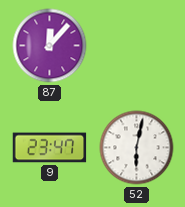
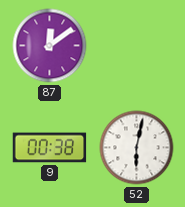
87: 12:07 -> 12:09 (50, 46)
9: 23:47 -> 00:38 (50, 148)
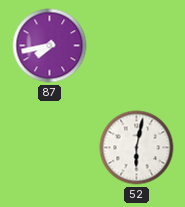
87: 12:09 -> 7:43 (50, 46)
9: 00:38 -> none (50, 148)
